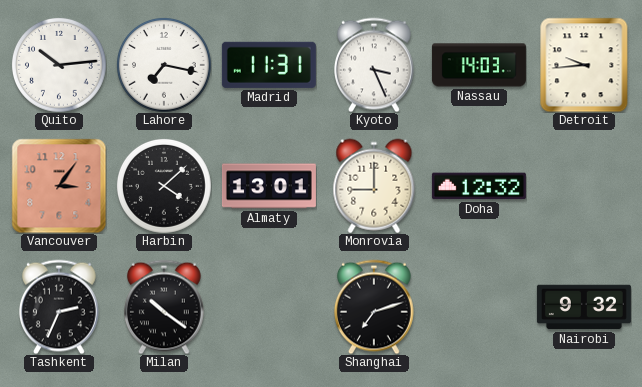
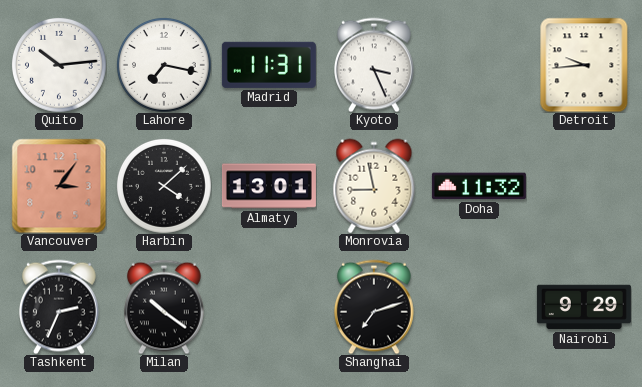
Nassau: 14:03 -> none (479, 65)
Monrovia: 9:00 -> 8:58 (374, 186)
Doha: 12:32 -> 11:32 (479, 186)
Nairobi: 9:32 -> 9:29 (584, 307)
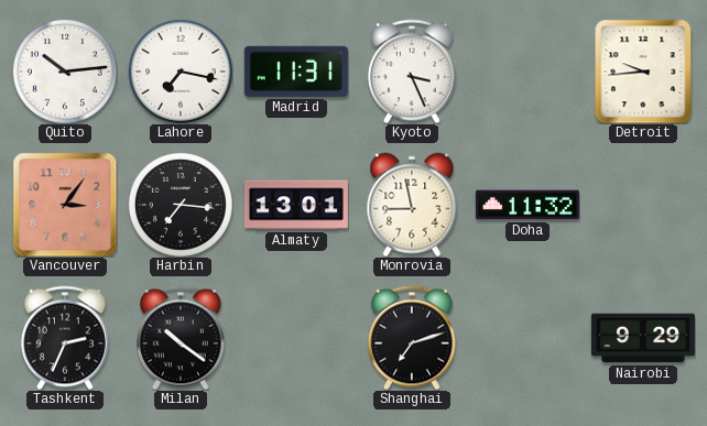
Harbin: 4:08 -> 7:16 (181, 205)
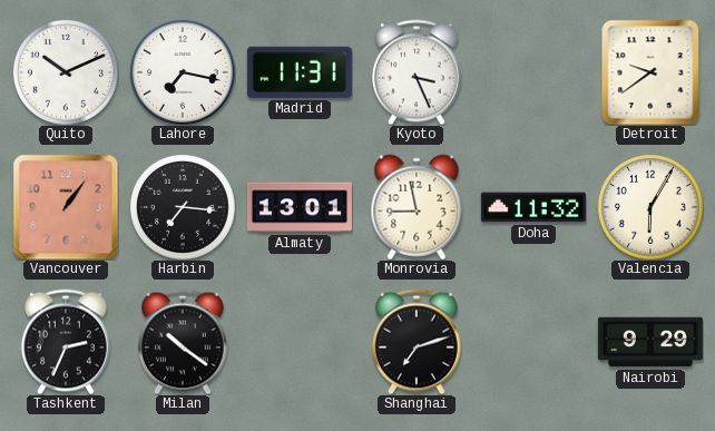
Quito: 10:14 -> 10:11 (66, 72)
Detroit: 9:44 -> 9:39 (650, 72)
Vancouver: 3:06 -> 1:06 (66, 207)
Valencia: none -> 6:05 (650, 207)
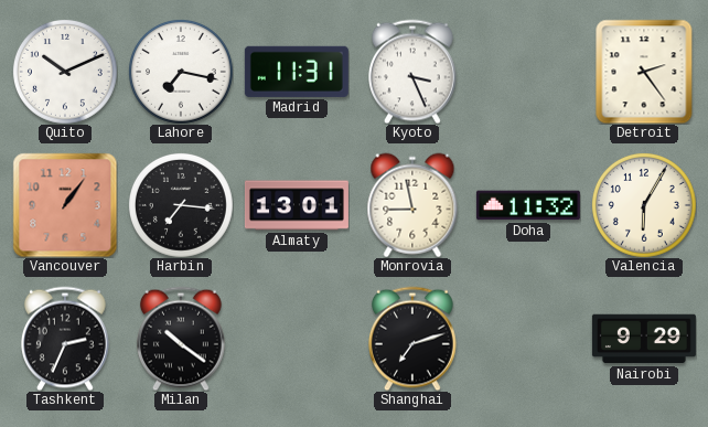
Detroit: 9:39 -> 2:24 (644, 72)
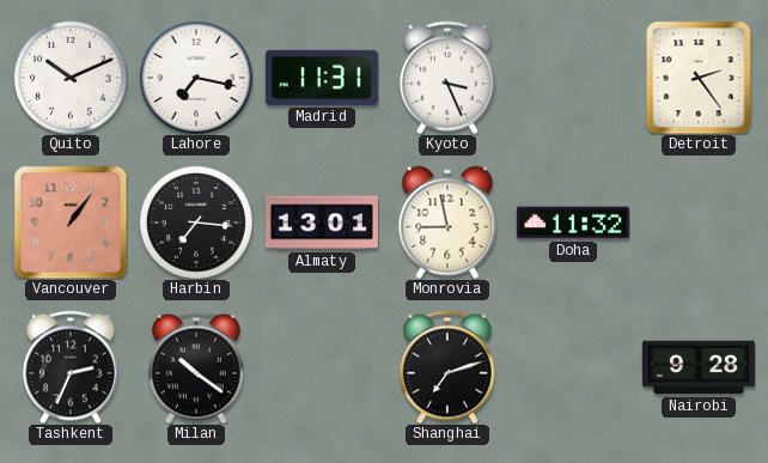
Valencia: 6:05 -> none (644, 205)
Nairobi: 9:29 -> 9:28 (699, 367)
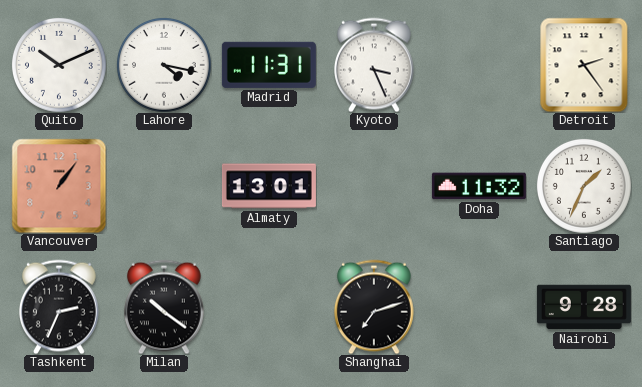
Lahore: 7:17 -> 4:17 (164, 65)
Harbin: 7:16 -> none (196, 223)
Monrovia: 8:58 -> none (447, 223)
Santiago: none -> 1:34 (584, 186)
